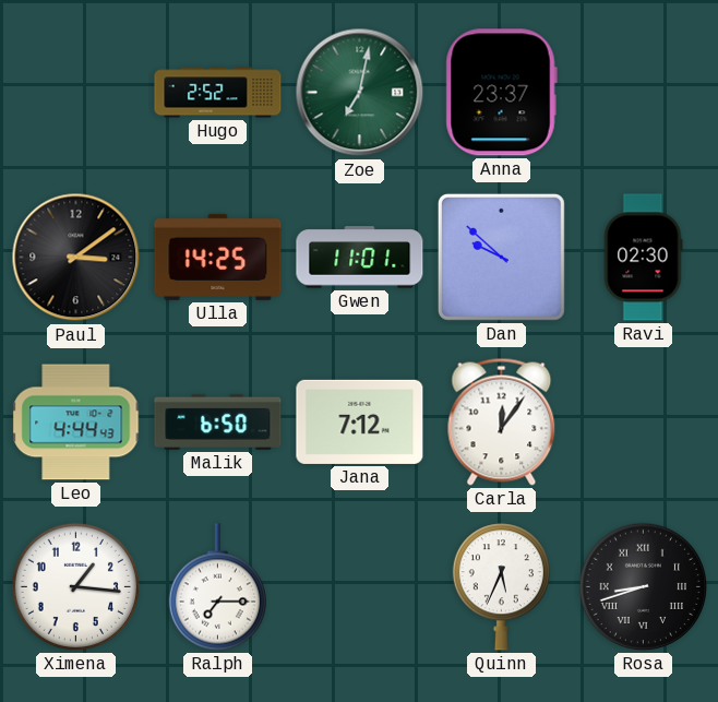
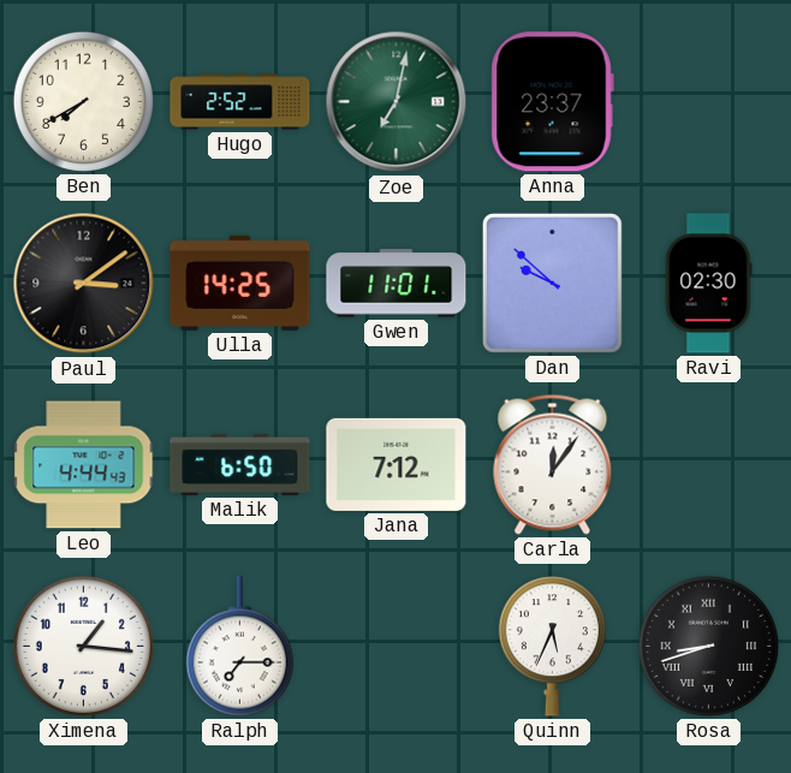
Ben: none -> 7:40 (83, 101)
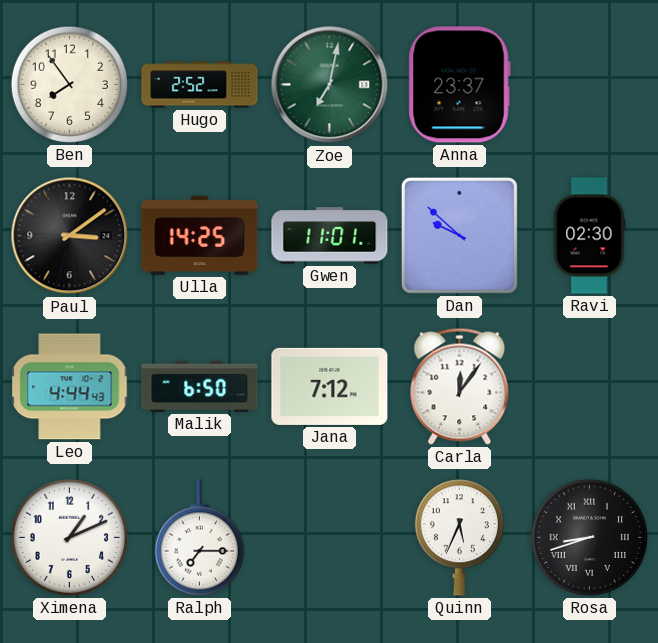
Ben: 7:40 -> 7:54 (69, 84)
Ximena: 1:16 -> 1:11 (69, 537)
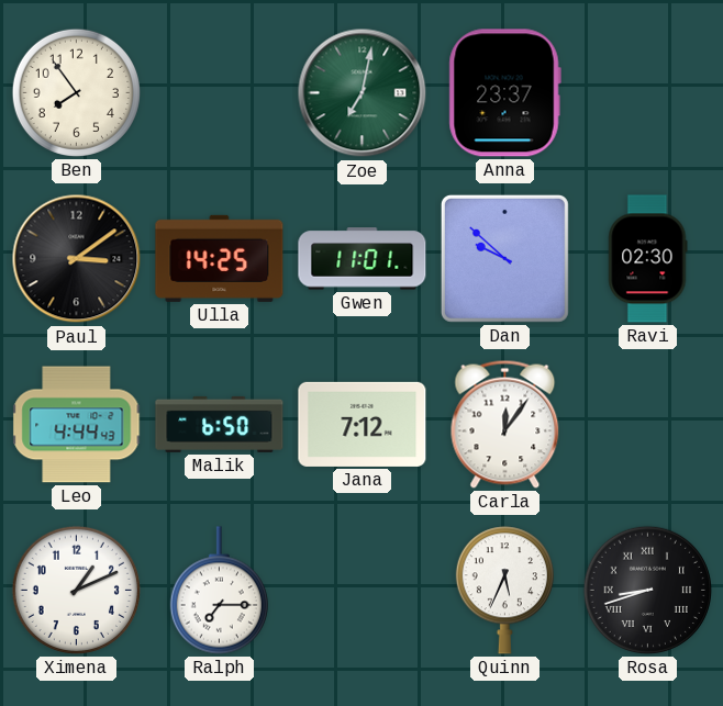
Hugo: 2:52 -> none (200, 85)
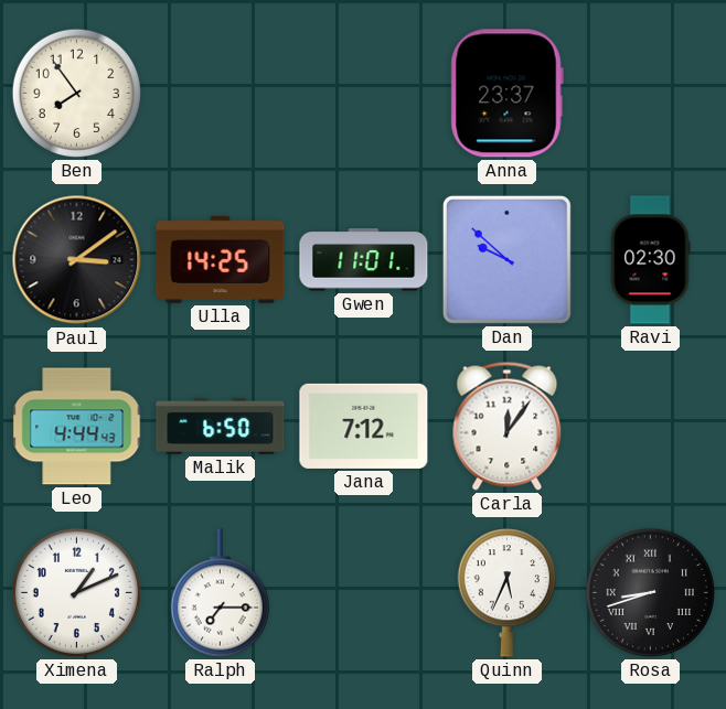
Zoe: 7:02 -> none (363, 93)
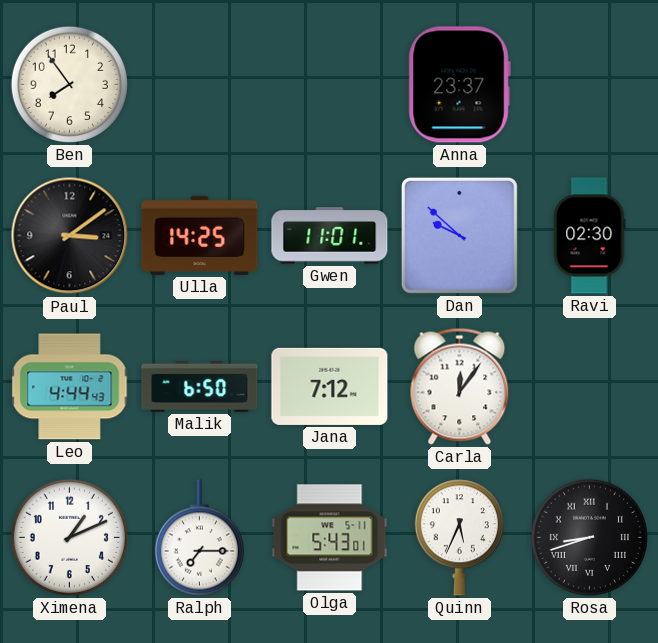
Olga: none -> 5:43 (330, 538)
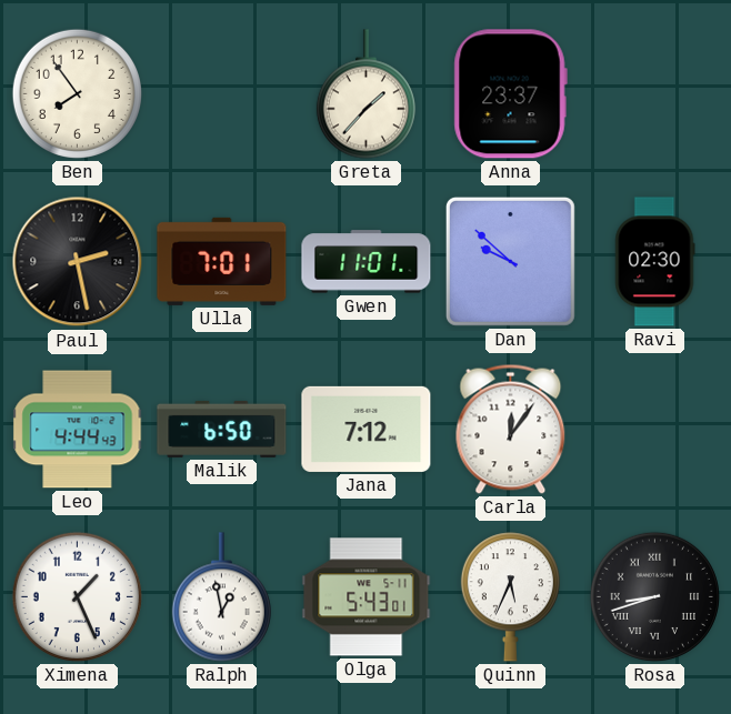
Greta: none -> 1:37 (365, 94)
Paul: 3:09 -> 2:28 (78, 262)
Ulla: 14:25 -> 7:01 (222, 261)
Ximena: 1:11 -> 1:26 (77, 596)
Ralph: 7:15 -> 12:58 (221, 597)
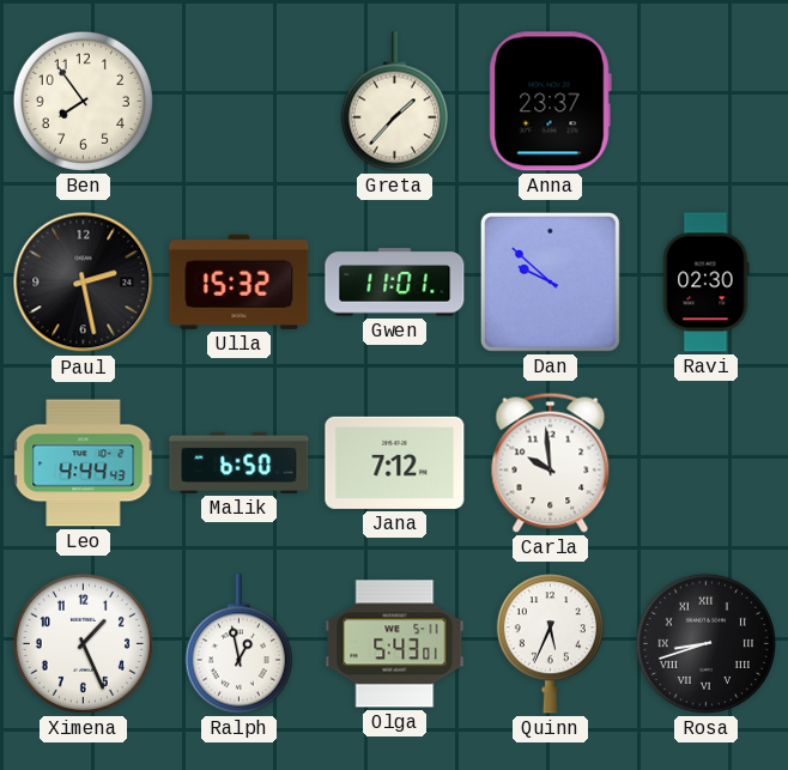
Ulla: 7:01 -> 15:32 (240, 281)
Carla: 12:06 -> 9:59 (551, 462)
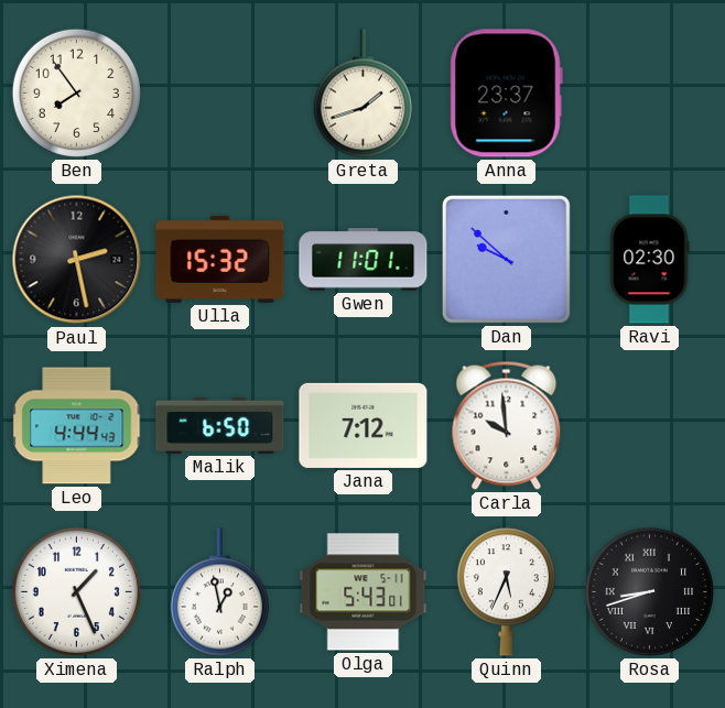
Greta: 1:37 -> 1:42 (362, 94)
